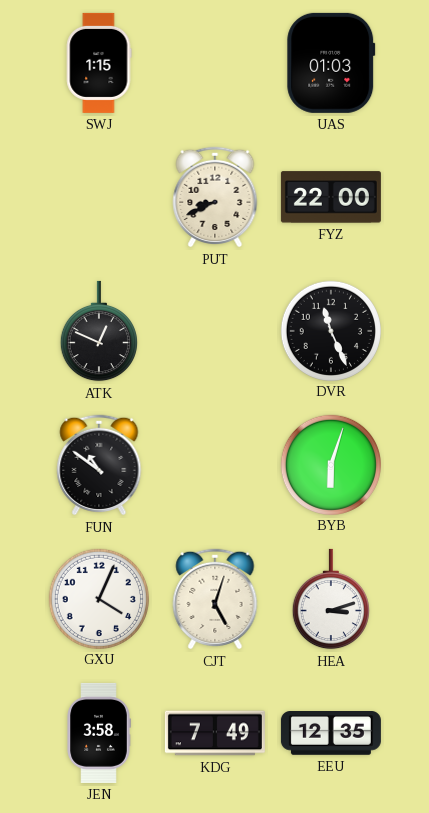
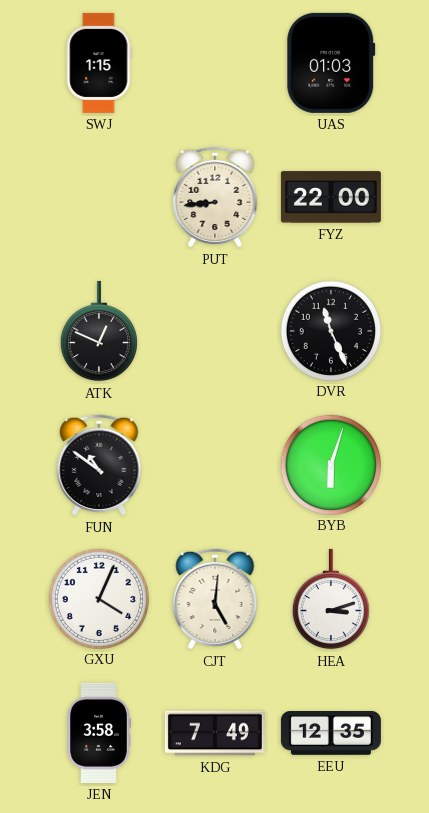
PUT: 8:41 -> 8:44 (215, 197)
CJT: 5:03 -> 5:01 (215, 599)
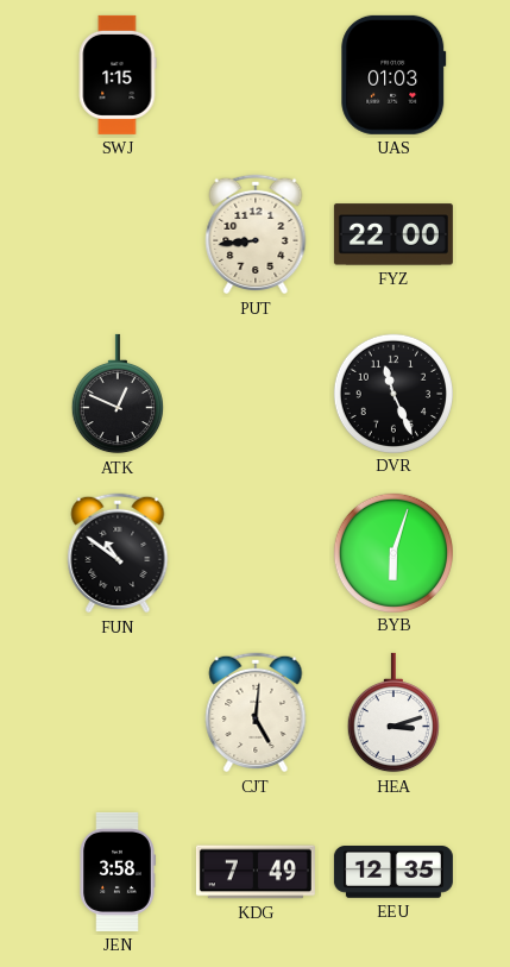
GXU: 4:04 -> none (98, 598)
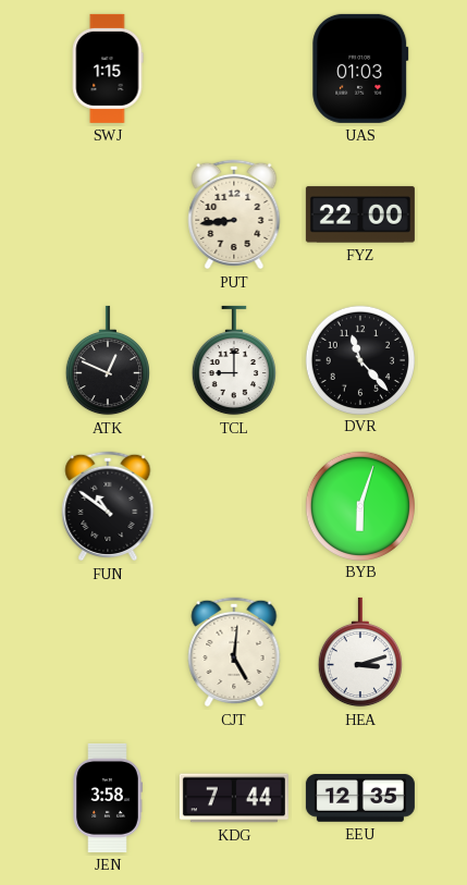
TCL: none -> 9:00 (234, 360)
DVR: 11:26 -> 11:23 (359, 359)
KDG: 7:49 -> 7:44 (234, 798)
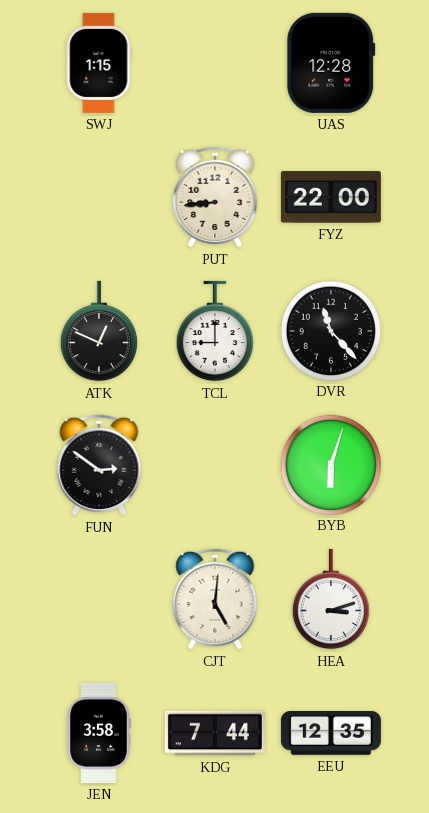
UAS: 01:03 -> 12:28 (331, 63)
FUN: 10:51 -> 2:51 (99, 465)
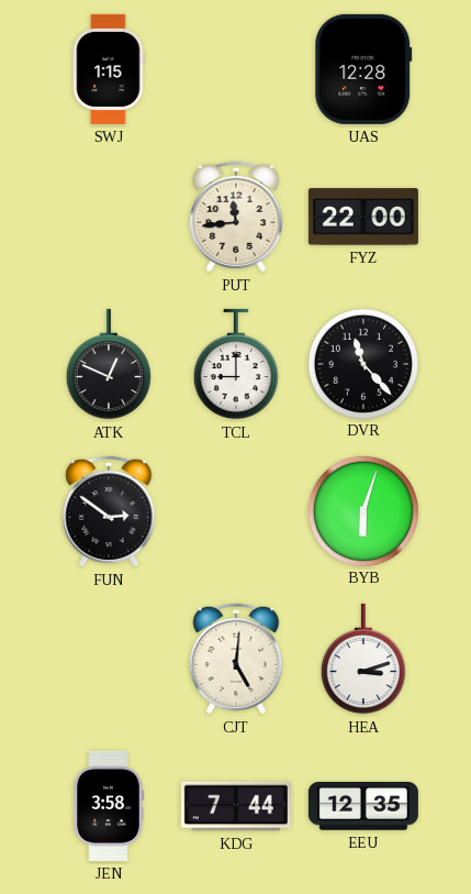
PUT: 8:44 -> 11:44 (236, 217)
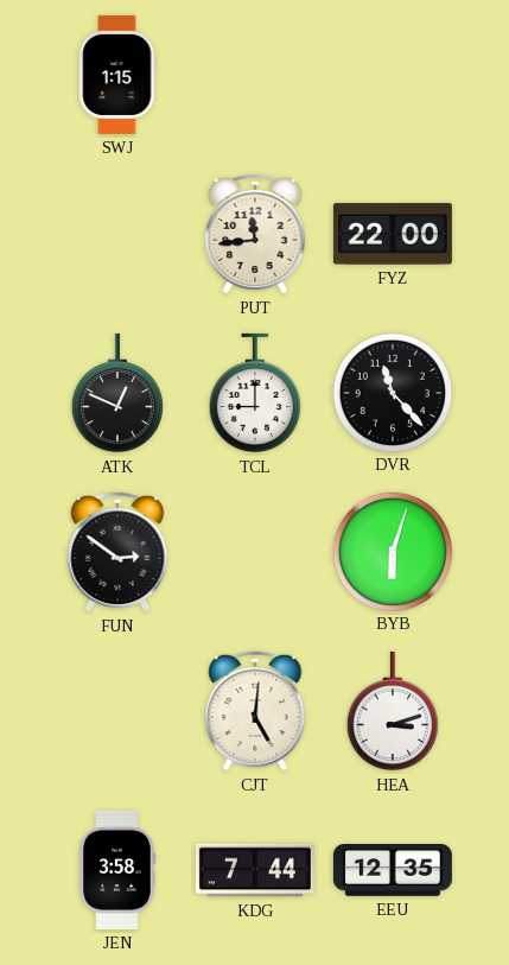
UAS: 12:28 -> none (363, 69)
